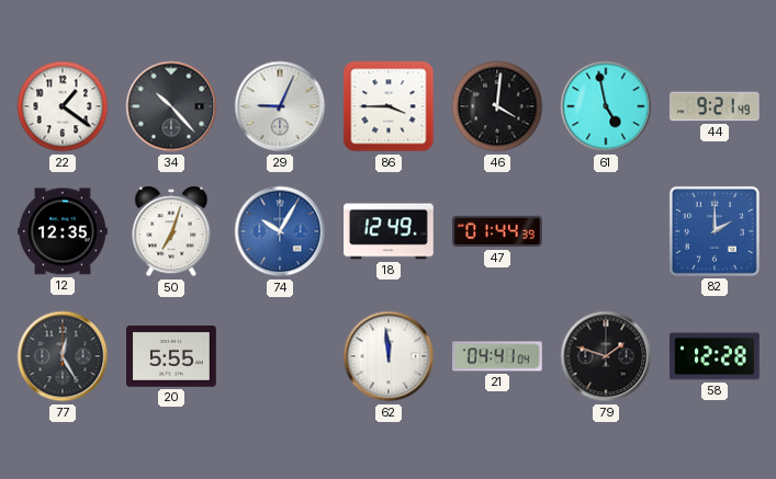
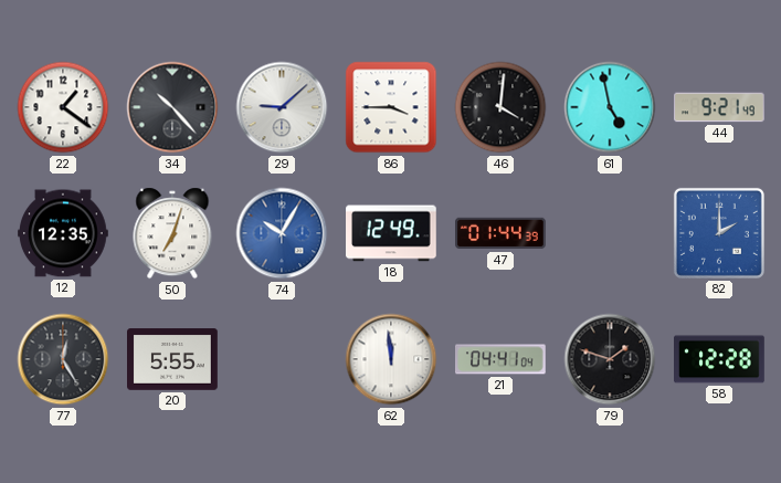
29: 9:04 -> 9:08 (282, 107)
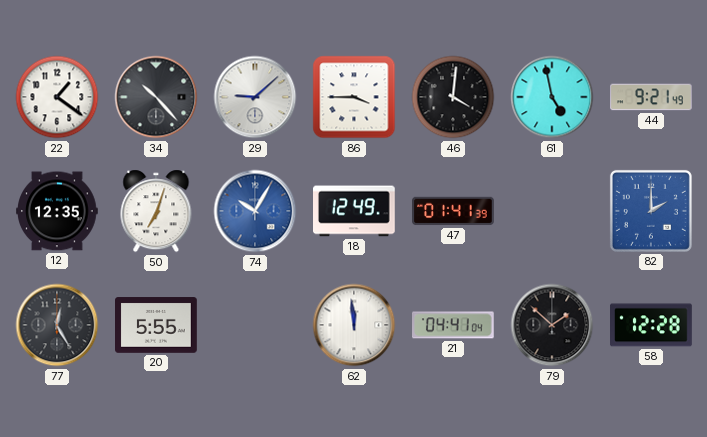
47: 01:44 -> 01:41 (453, 211)
79: 1:48 -> 1:52 (552, 325)
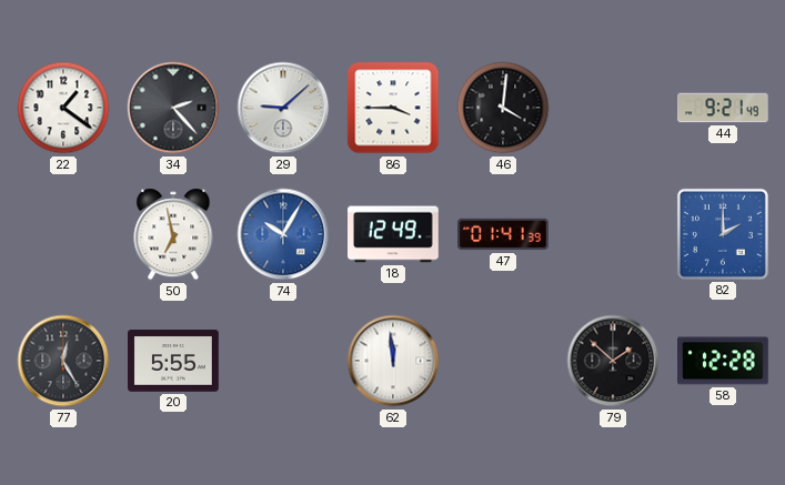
34: 10:23 -> 2:23 (173, 108)
61: 4:58 -> none (552, 97)
12: 12:35 -> none (58, 211)
50: 7:03 -> 6:58 (173, 234)
21: 04:41 -> none (454, 325)
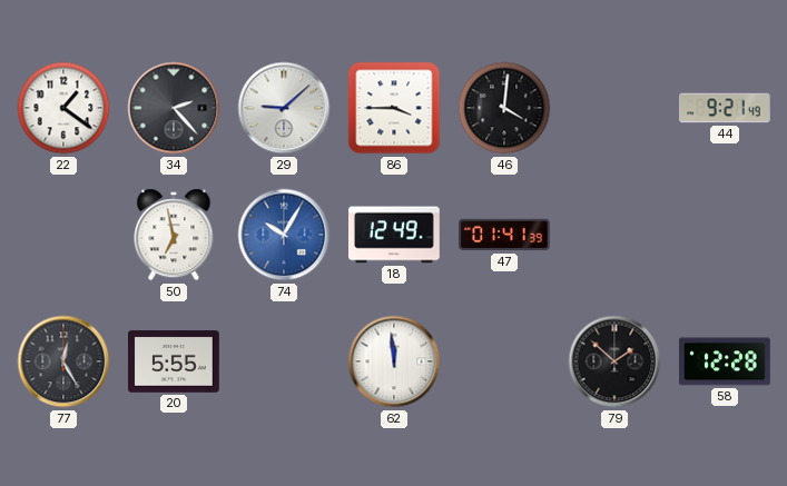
82: 2:00 -> none (723, 234)
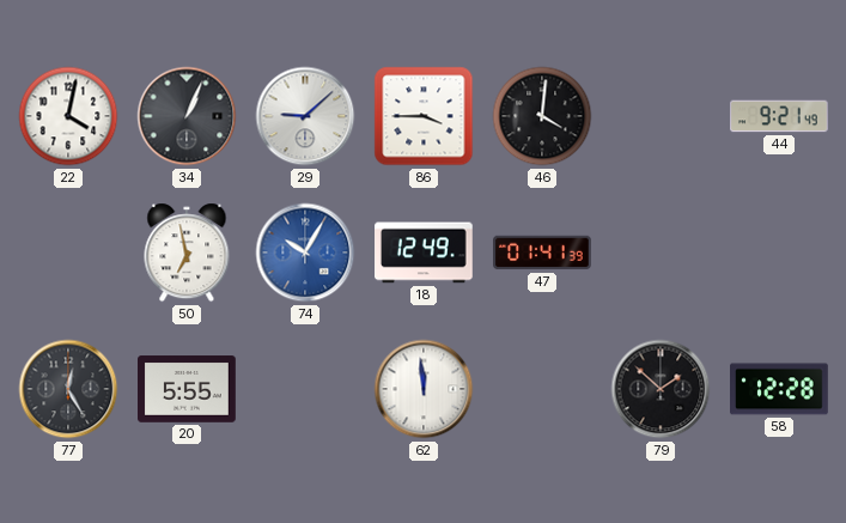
22: 1:21 -> 4:02 (68, 116)
34: 2:23 -> 1:04 (187, 116)
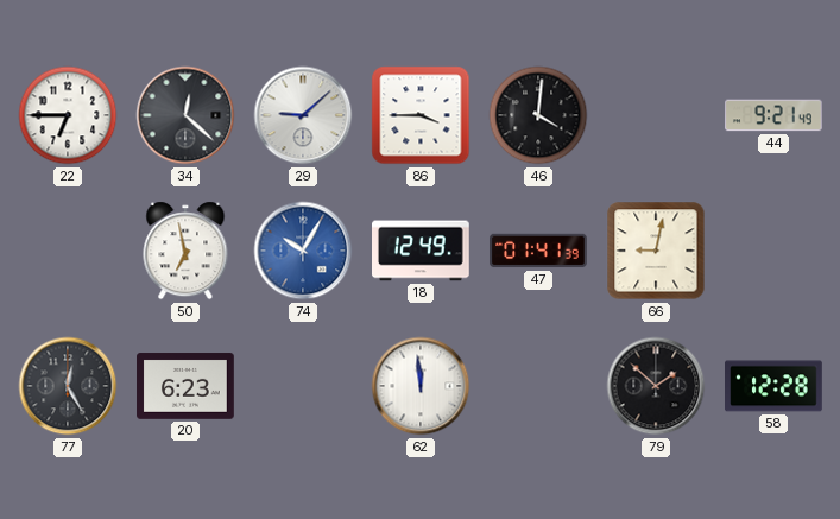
22: 4:02 -> 6:45 (68, 115)
34: 1:04 -> 12:22 (185, 115)
66: none -> 9:02 (656, 251)
20: 5:55 -> 6:23 (185, 386)
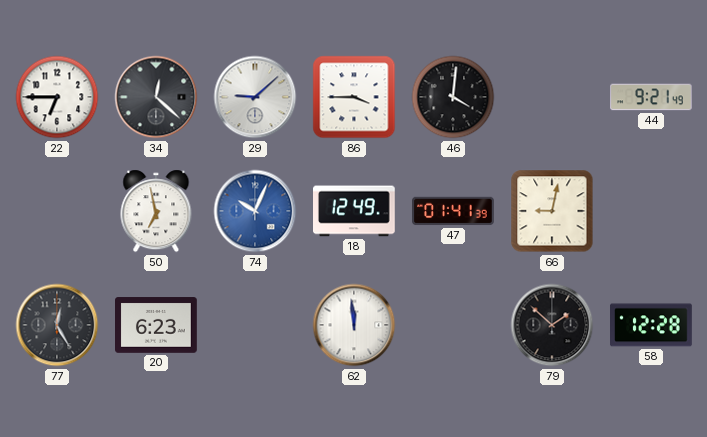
74: 10:05 -> 10:04 (255, 211)
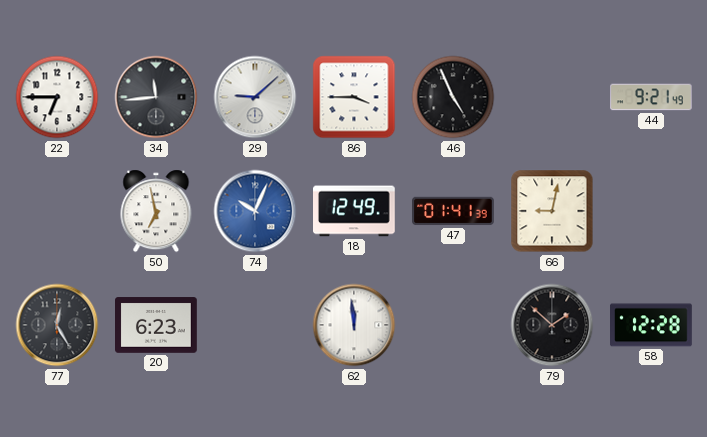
34: 12:22 -> 11:44 (156, 97)
46: 4:01 -> 4:56 (453, 97)
